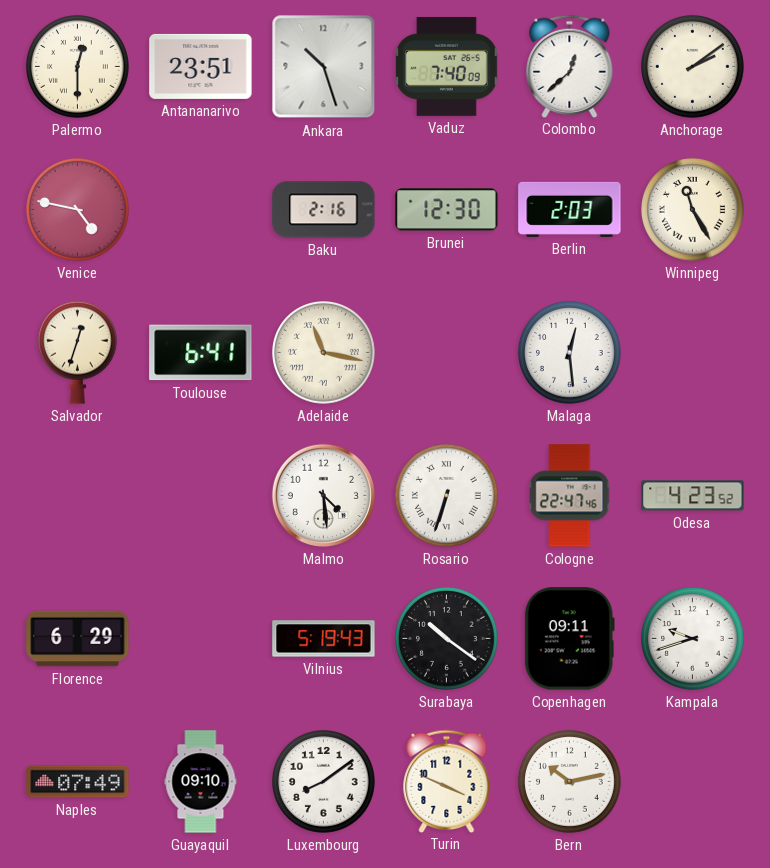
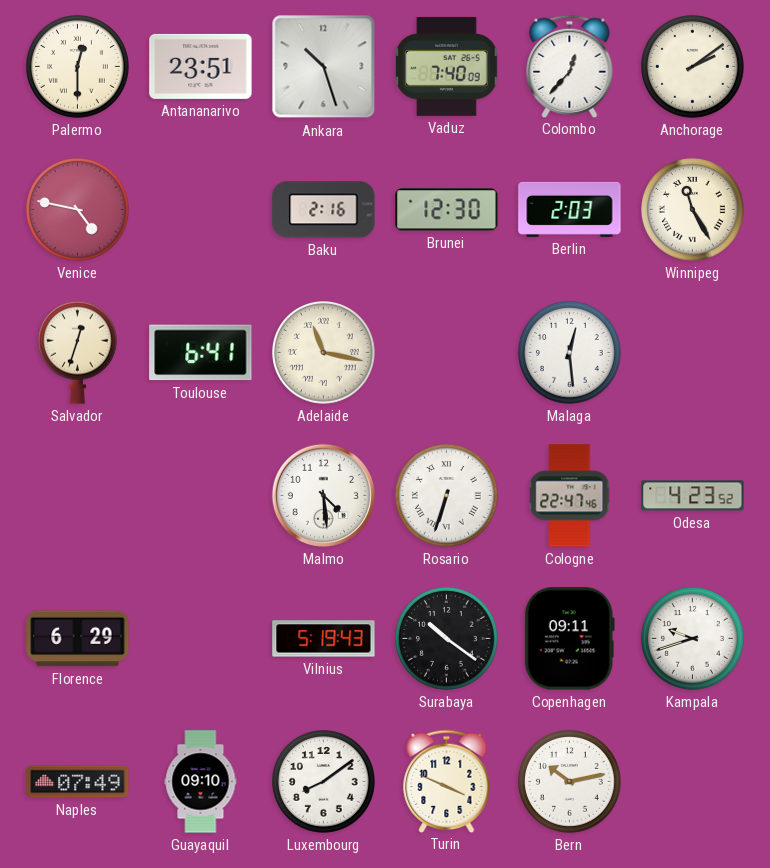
Colombo: 12:38 -> 12:37 (570, 66)
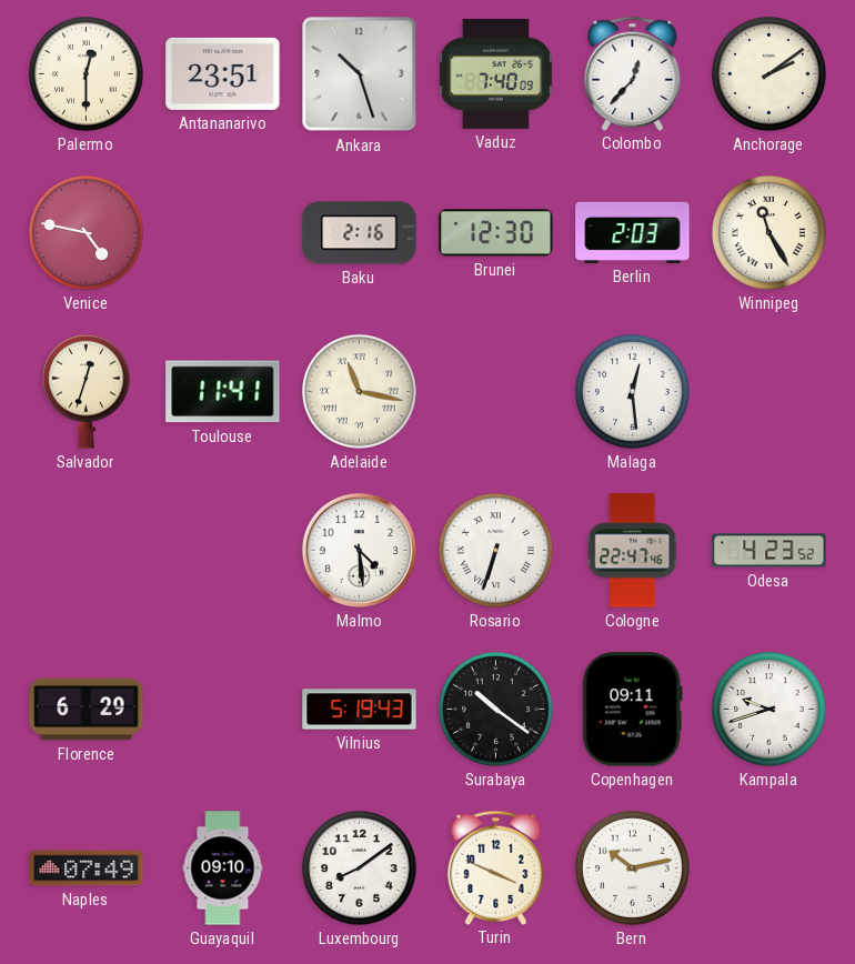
Toulouse: 6:41 -> 11:41 (223, 392)
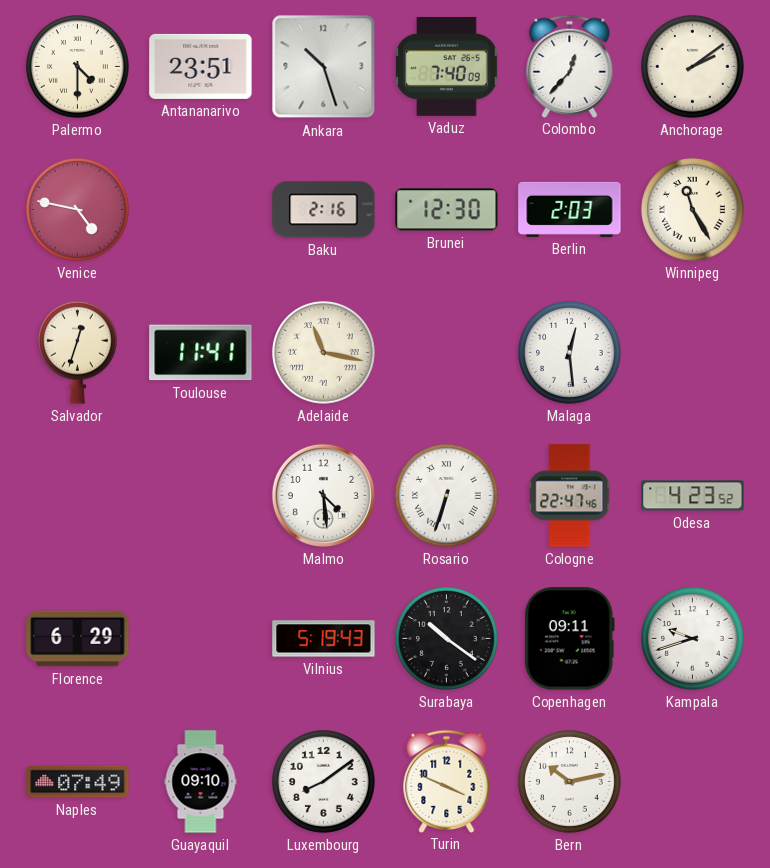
Palermo: 12:30 -> 4:30 (78, 67)
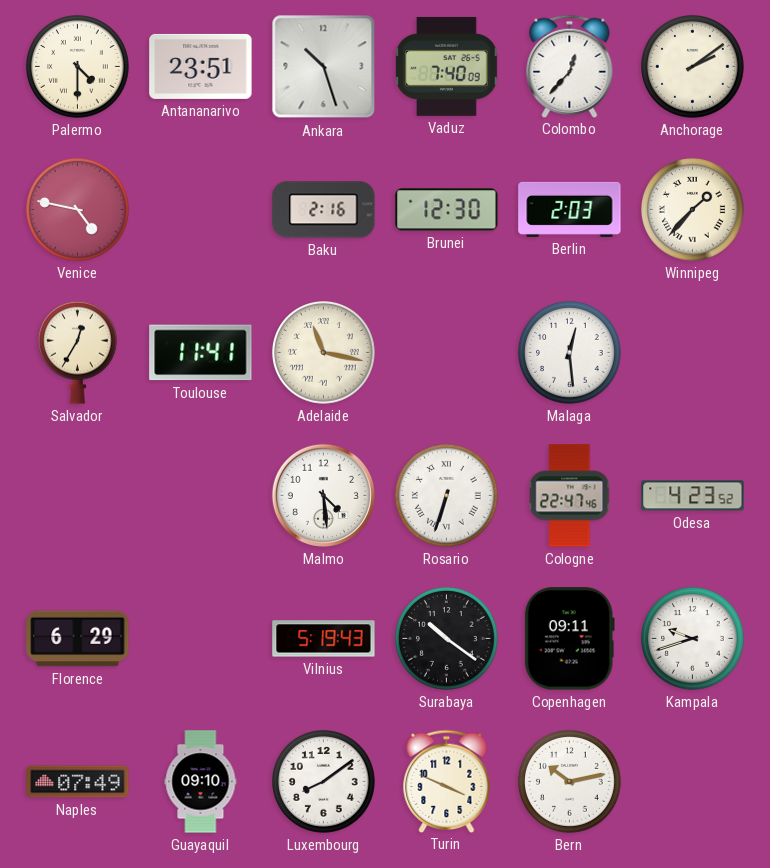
Winnipeg: 11:25 -> 1:37 (693, 210)
Salvador: 12:33 -> 12:35 (77, 352)
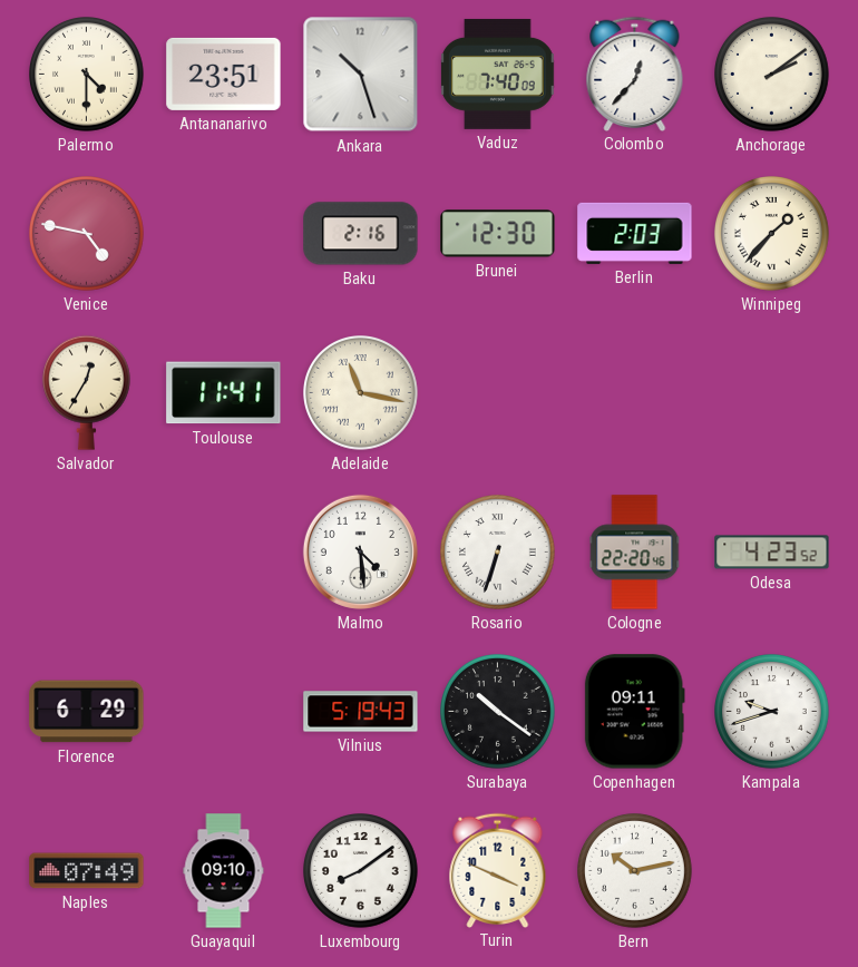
Malaga: 12:29 -> none (570, 353)
Cologne: 22:47 -> 22:20 (635, 553)
